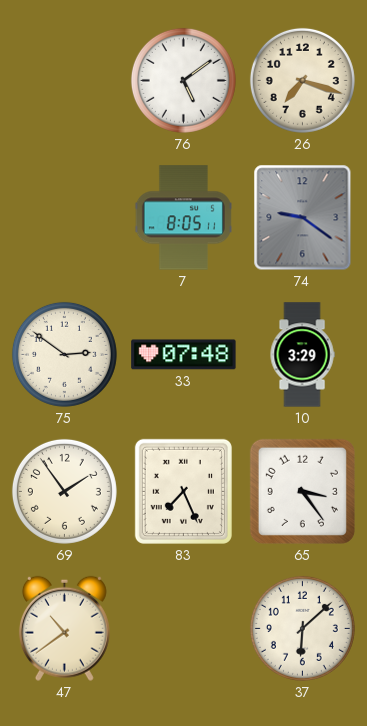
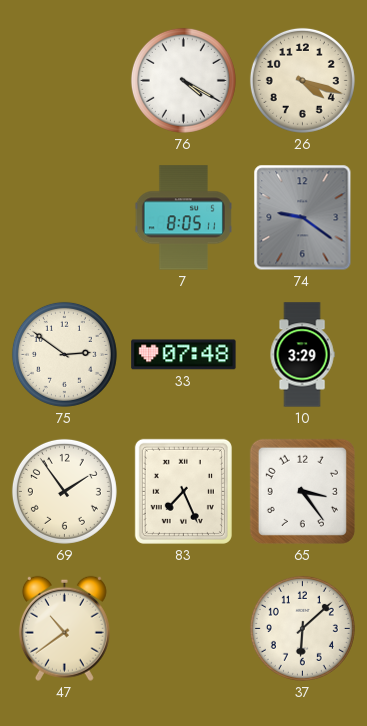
76: 5:09 -> 4:20 (183, 80)
26: 7:18 -> 4:18 (302, 80)
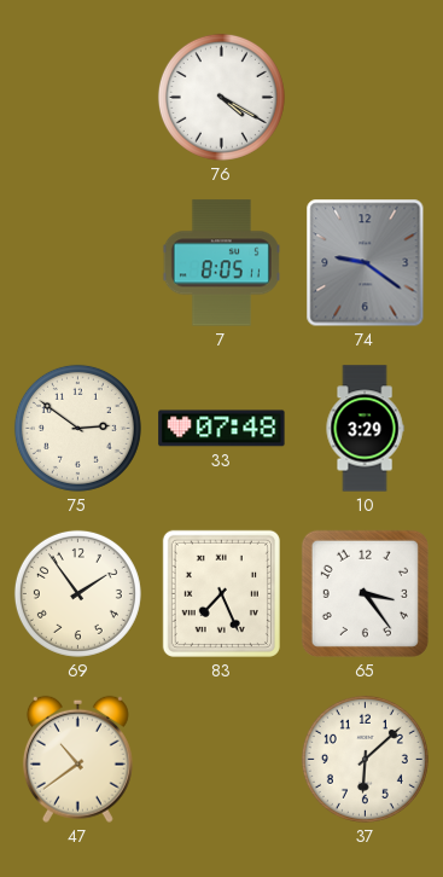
26: 4:18 -> none (302, 80)
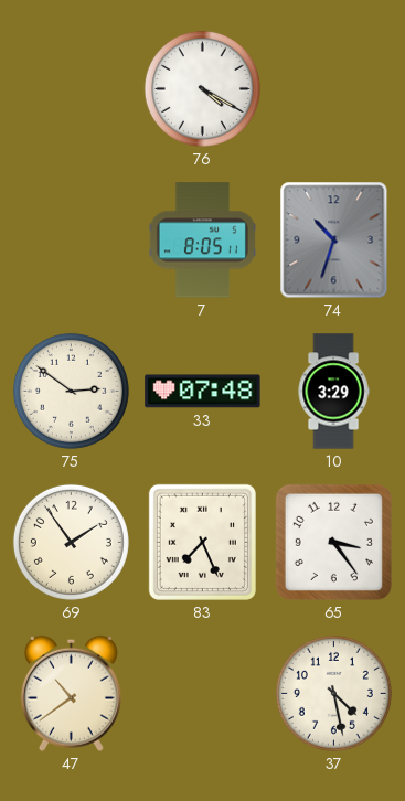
74: 9:21 -> 10:33 (334, 241)
37: 6:08 -> 4:28 (333, 693)
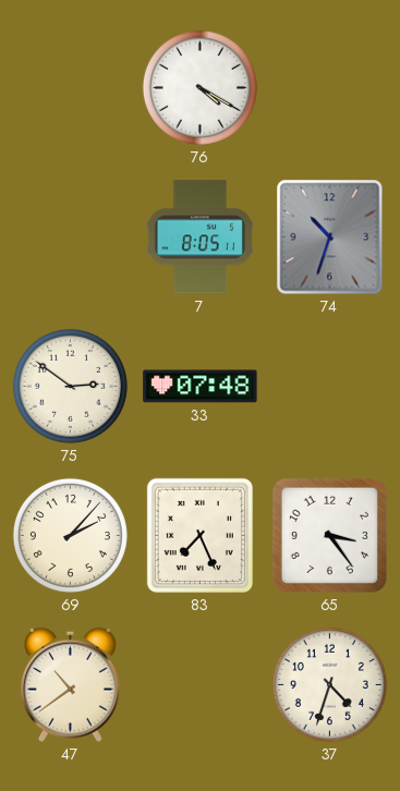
10: 3:29 -> none (333, 392)
69: 1:54 -> 2:07 (70, 535)
37: 4:28 -> 4:33 (329, 684)
